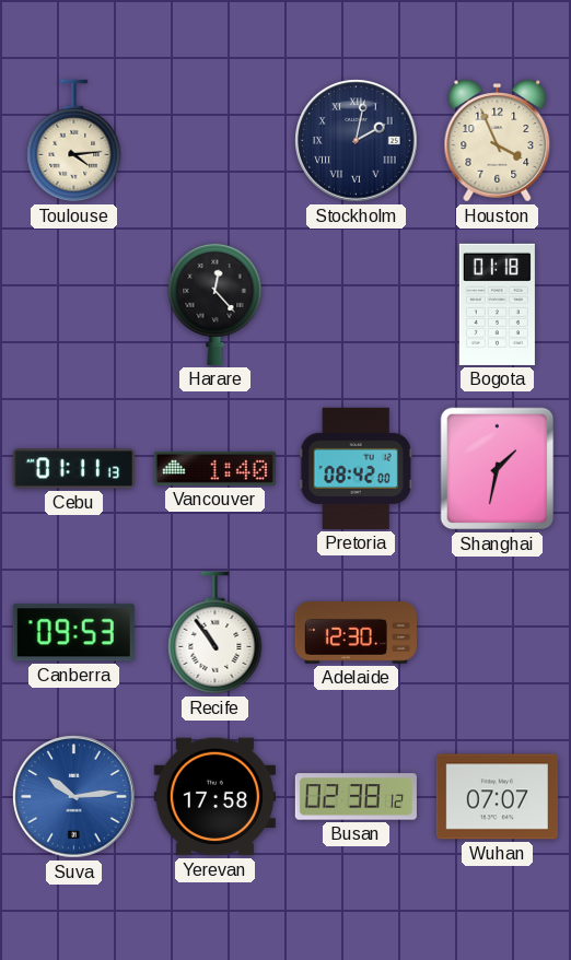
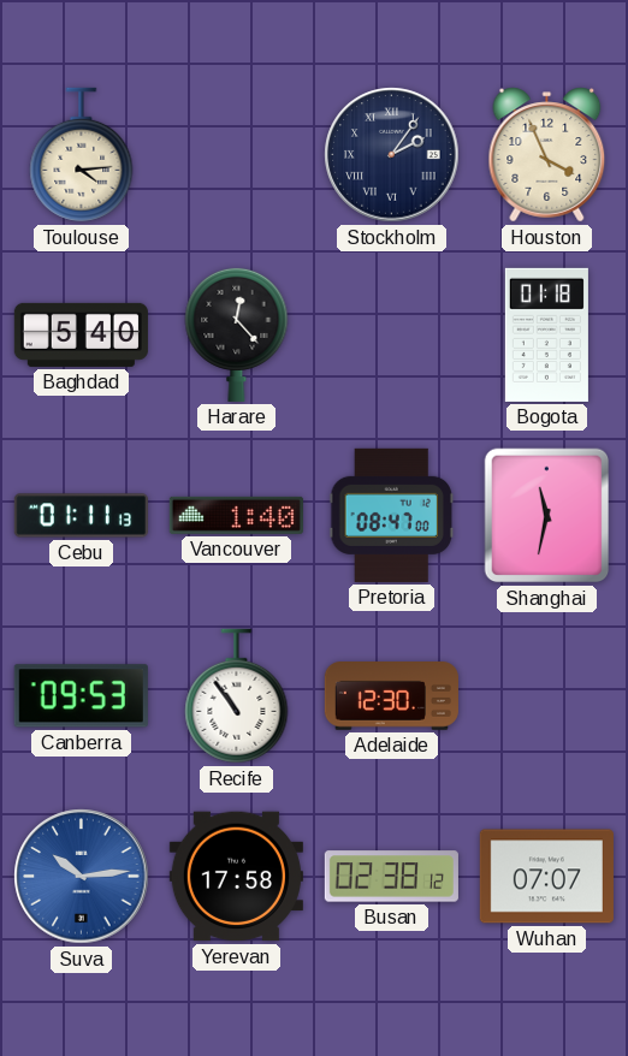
Stockholm: 2:02 -> 2:06 (392, 155)
Baghdad: none -> 5:40 (81, 334)
Pretoria: 08:42 -> 08:47 (391, 515)
Shanghai: 1:32 -> 11:32 (547, 516)
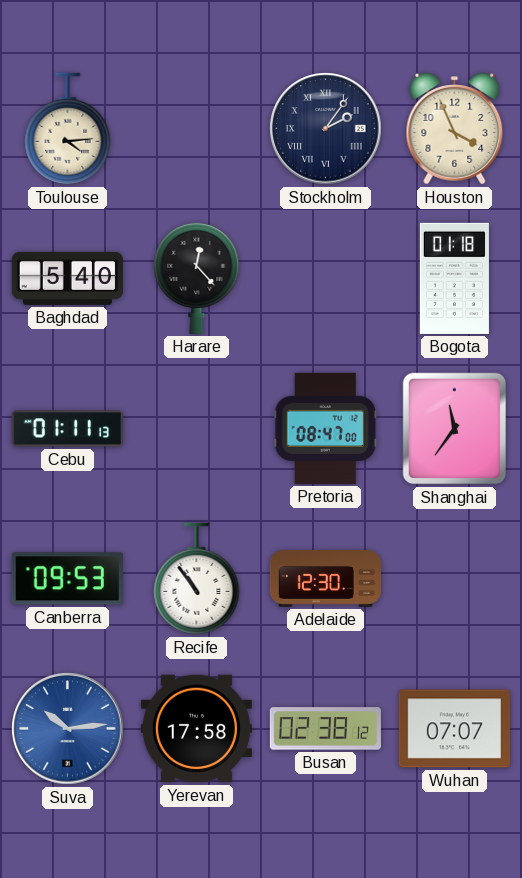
Vancouver: 1:40 -> none (236, 515)
Shanghai: 11:32 -> 11:36 (455, 429)
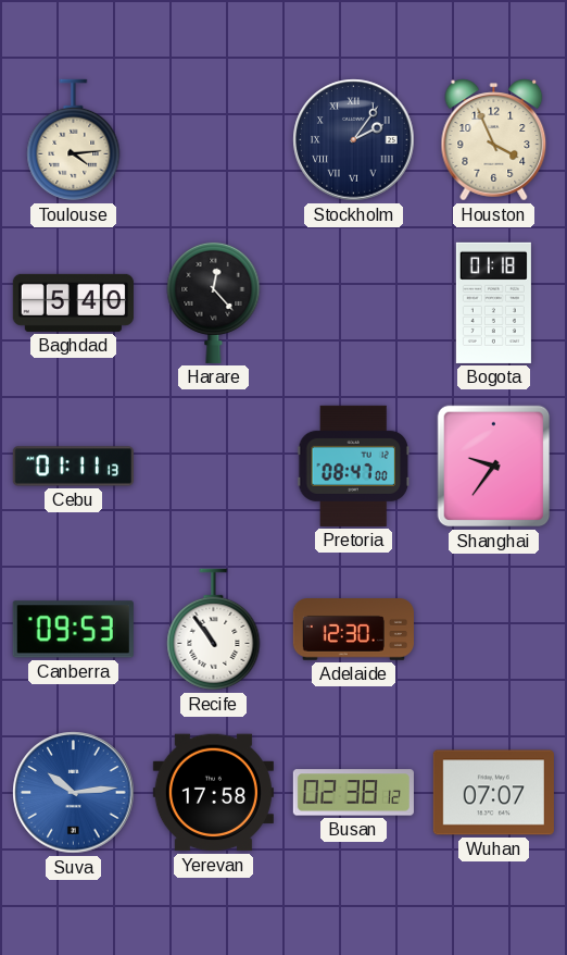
Shanghai: 11:36 -> 9:36 (494, 467)
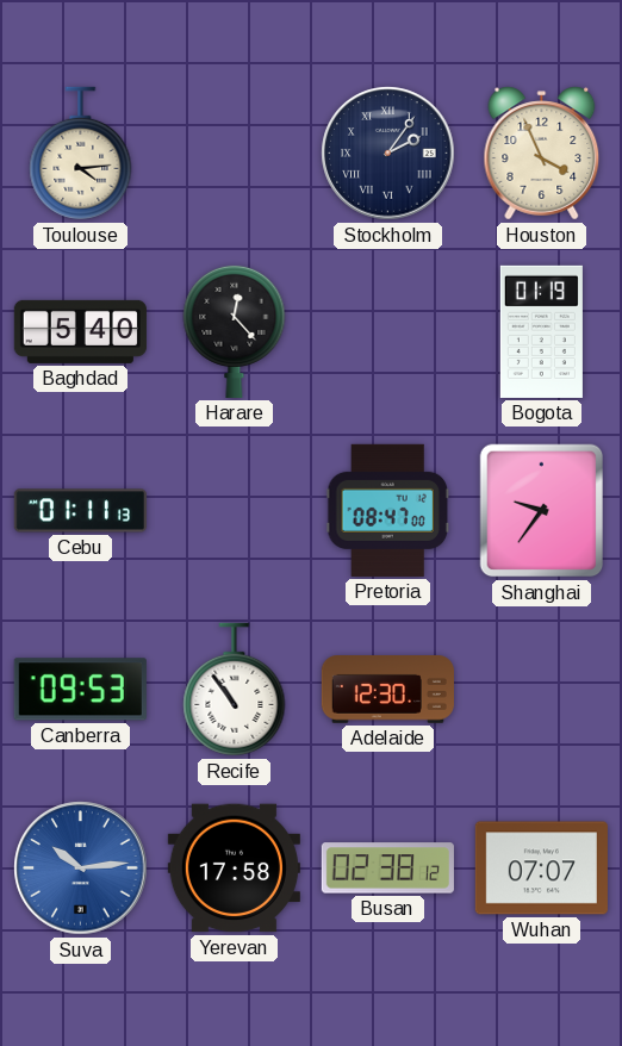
Bogota: 01:18 -> 01:19 (541, 331)
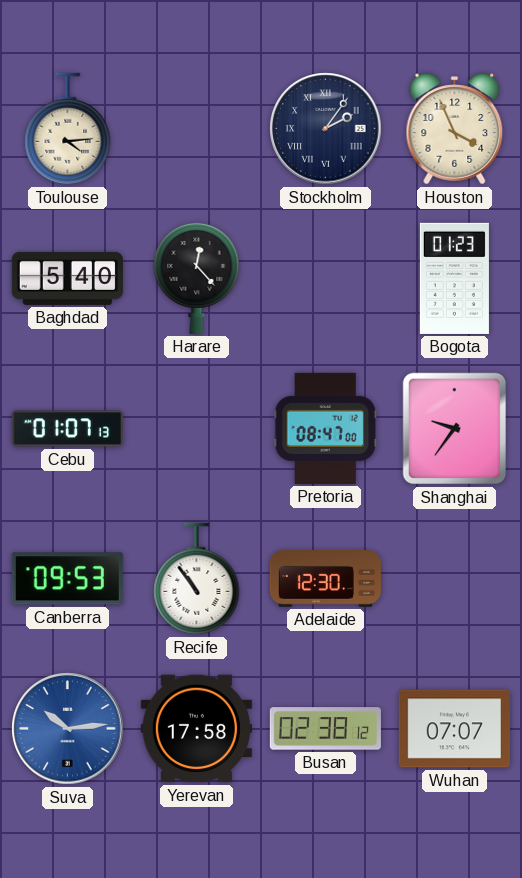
Bogota: 01:19 -> 01:23 (454, 278)
Cebu: 01:11 -> 01:07 (67, 429)
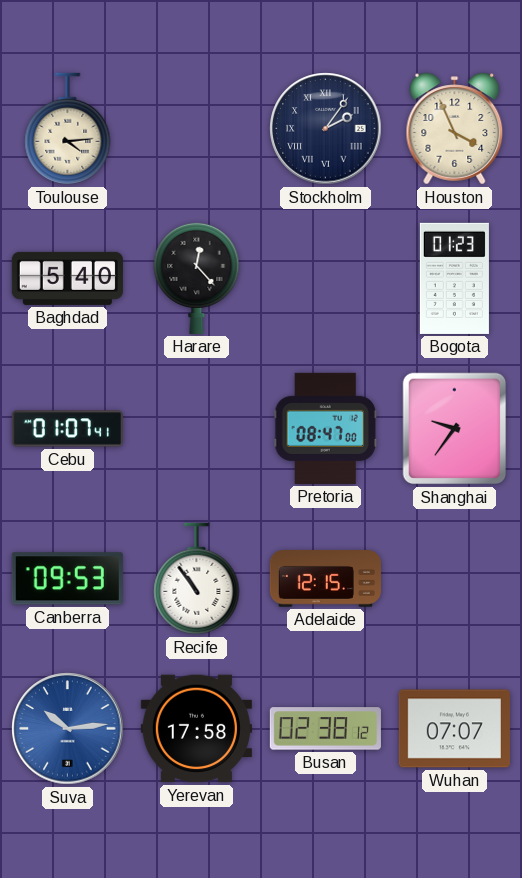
Cebu: 01:07:13 -> 01:07:41 (67, 429)
Adelaide: 12:30 -> 12:15 (325, 579)
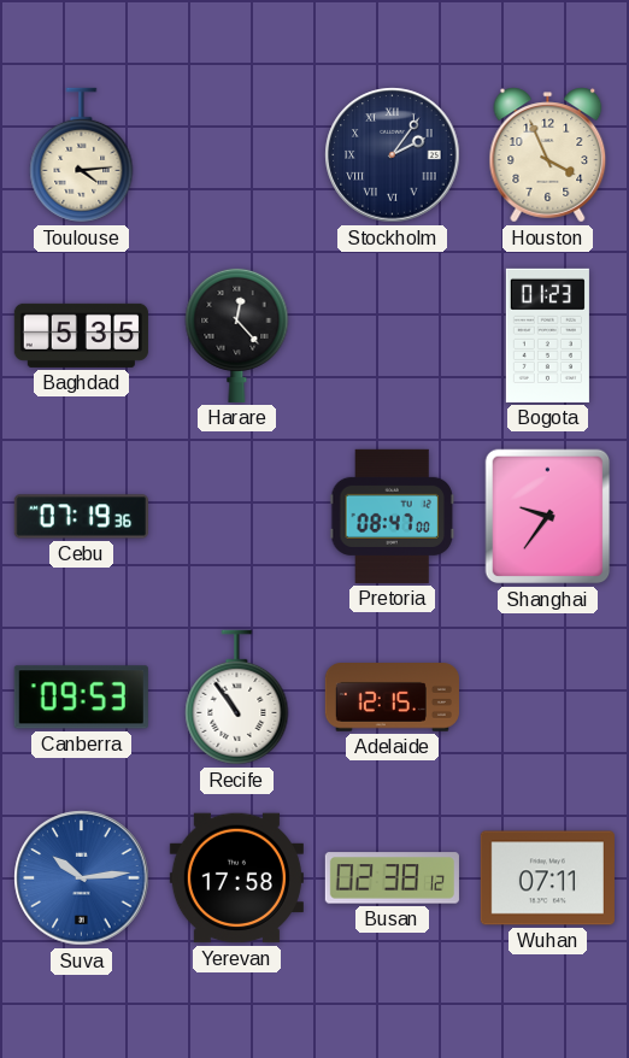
Baghdad: 5:40 -> 5:35 (81, 335)
Cebu: 01:07 -> 07:19 (81, 517)
Wuhan: 07:07 -> 07:11 (547, 878)
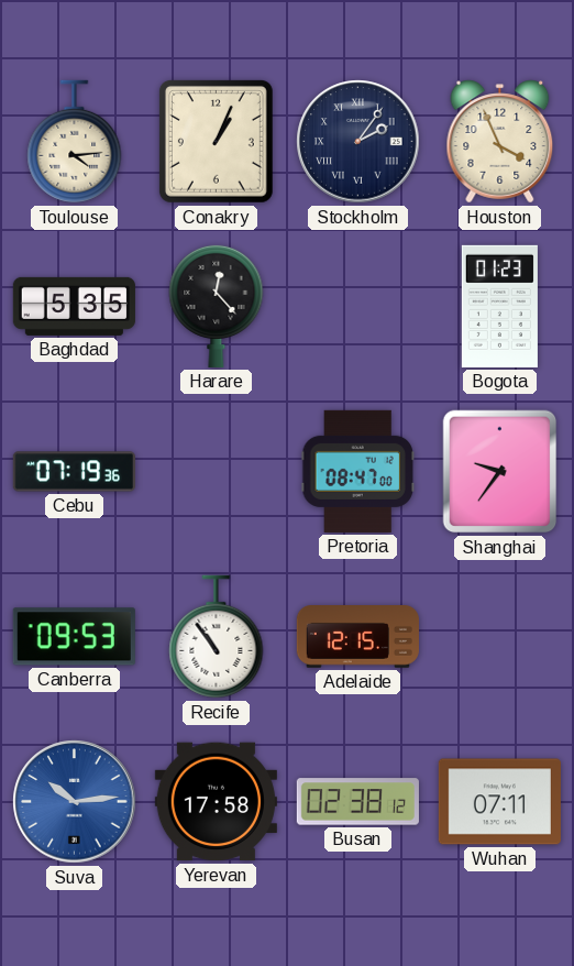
Conakry: none -> 1:04 (216, 141)
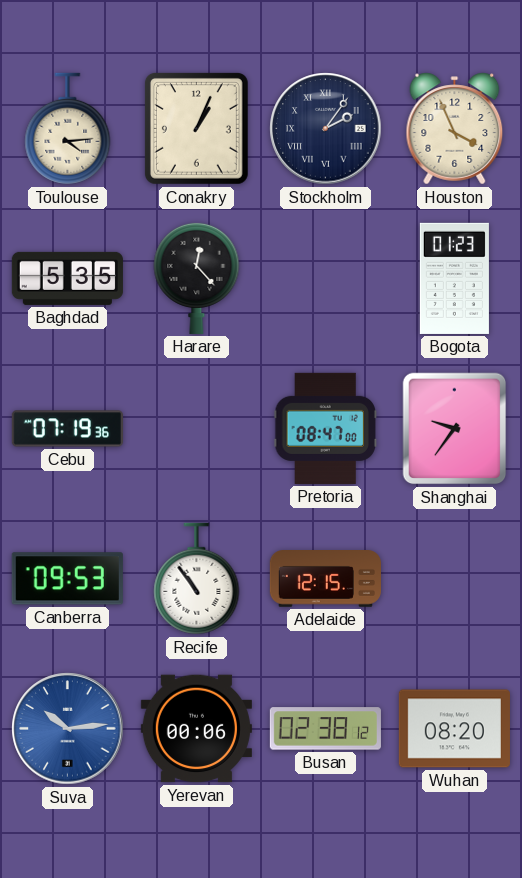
Yerevan: 17:58 -> 00:06 (196, 729)
Wuhan: 07:11 -> 08:20 (454, 729)
